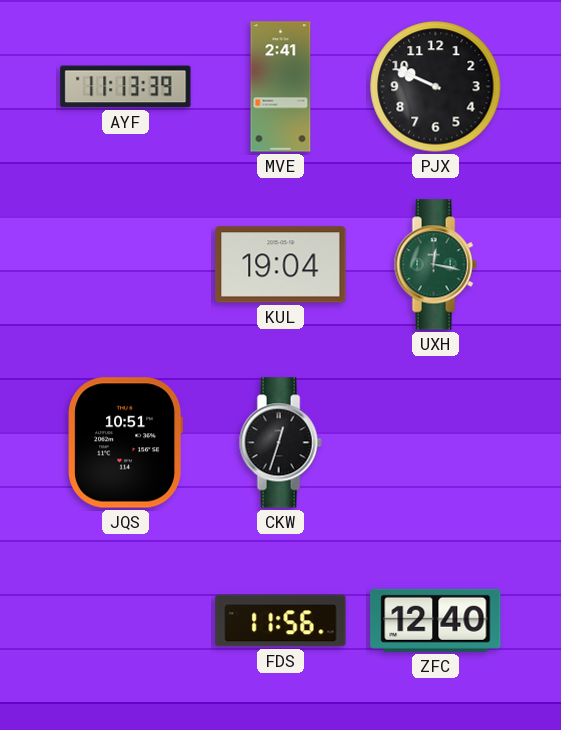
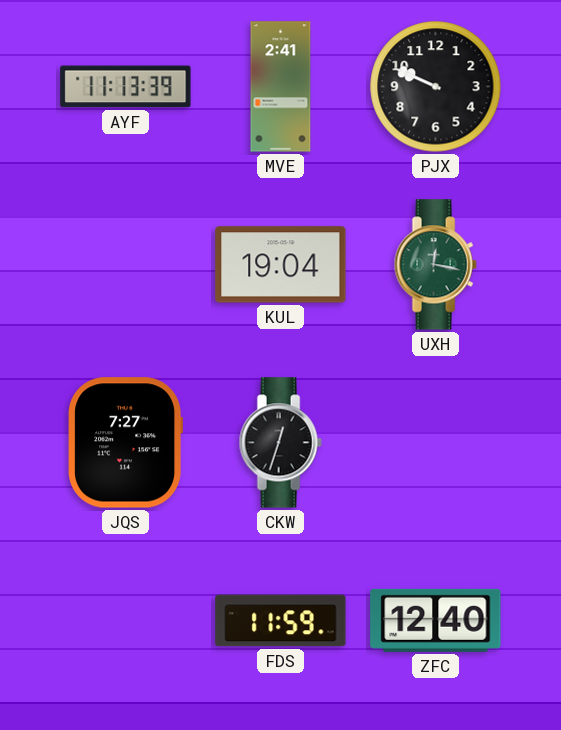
JQS: 10:51 -> 7:27 (125, 443)
FDS: 11:56 -> 11:59 (281, 621)
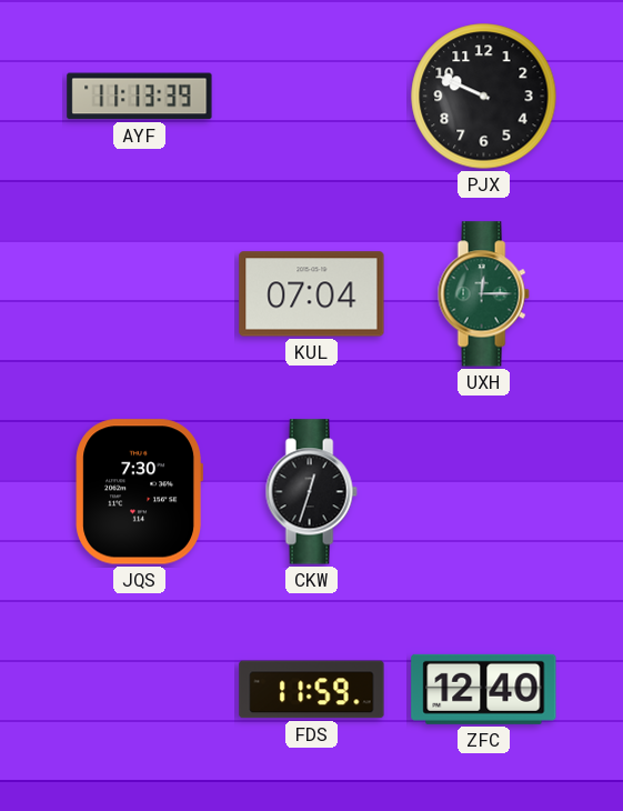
MVE: 2:41 -> none (281, 87)
KUL: 19:04 -> 07:04 (312, 294)
UXH: 12:17 -> 12:15 (483, 294)
JQS: 7:27 -> 7:30 (139, 492)
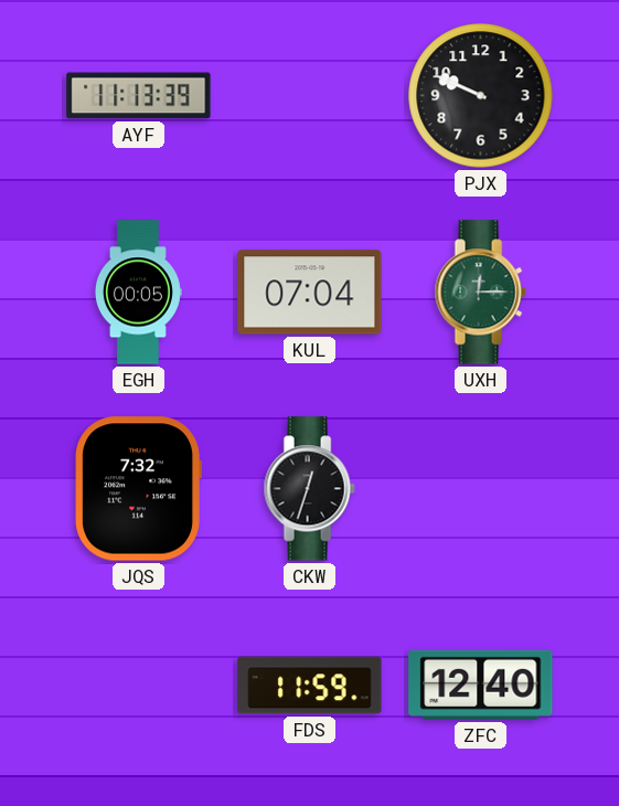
EGH: none -> 00:05 (138, 293)
JQS: 7:30 -> 7:32 (138, 489)
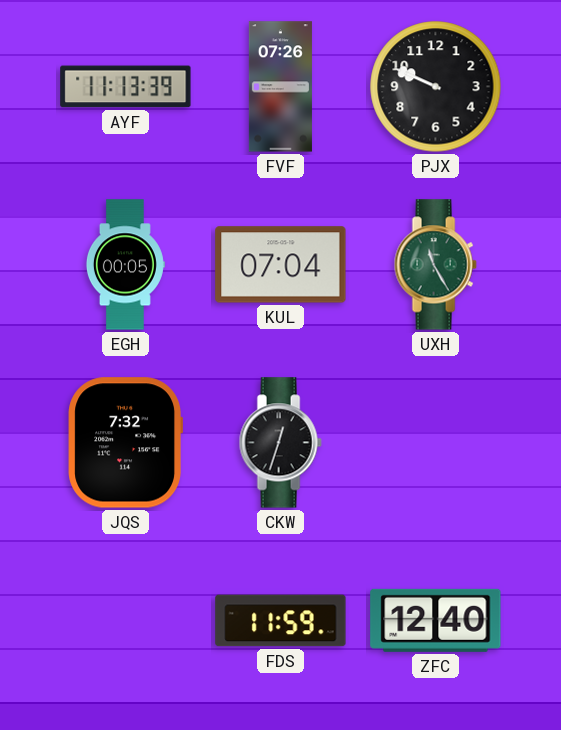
FVF: none -> 07:26 (280, 87)
UXH: 12:15 -> 11:25 (435, 265)
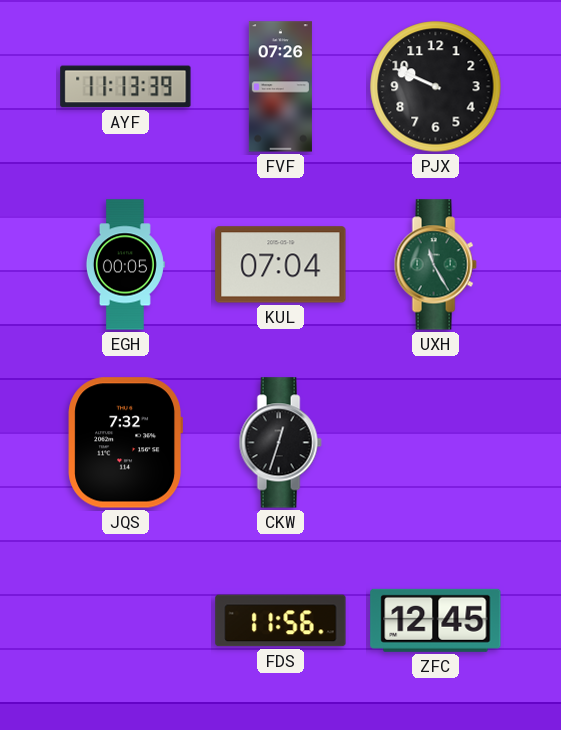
FDS: 11:59 -> 11:56 (281, 621)
ZFC: 12:40 -> 12:45 (436, 620)
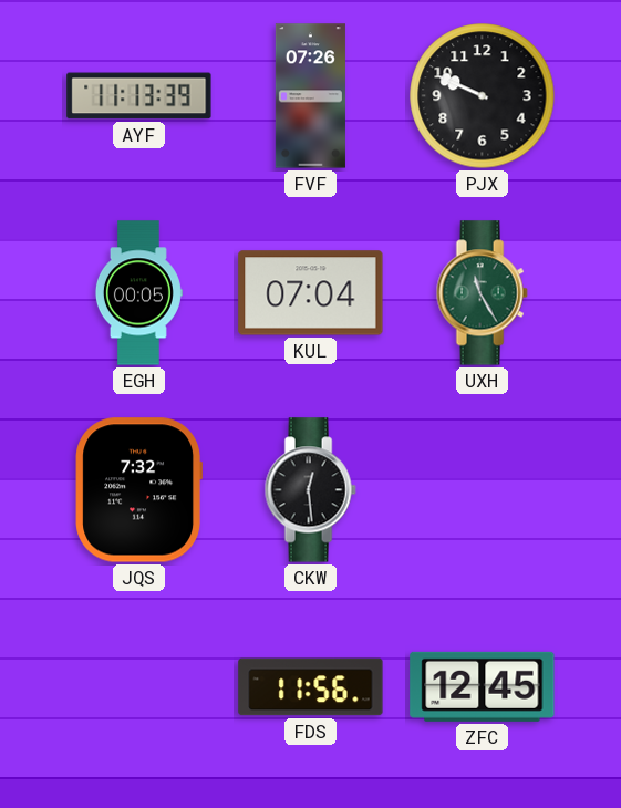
CKW: 12:33 -> 12:29 (310, 490)
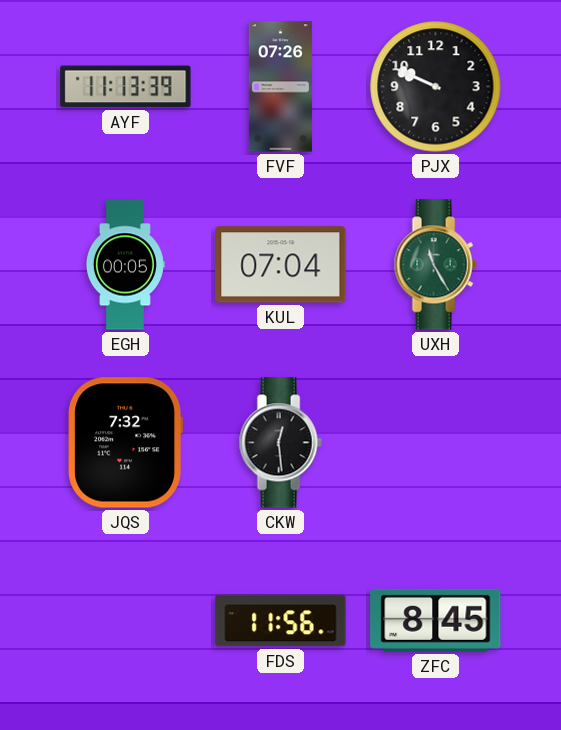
ZFC: 12:45 -> 8:45 (436, 620)
